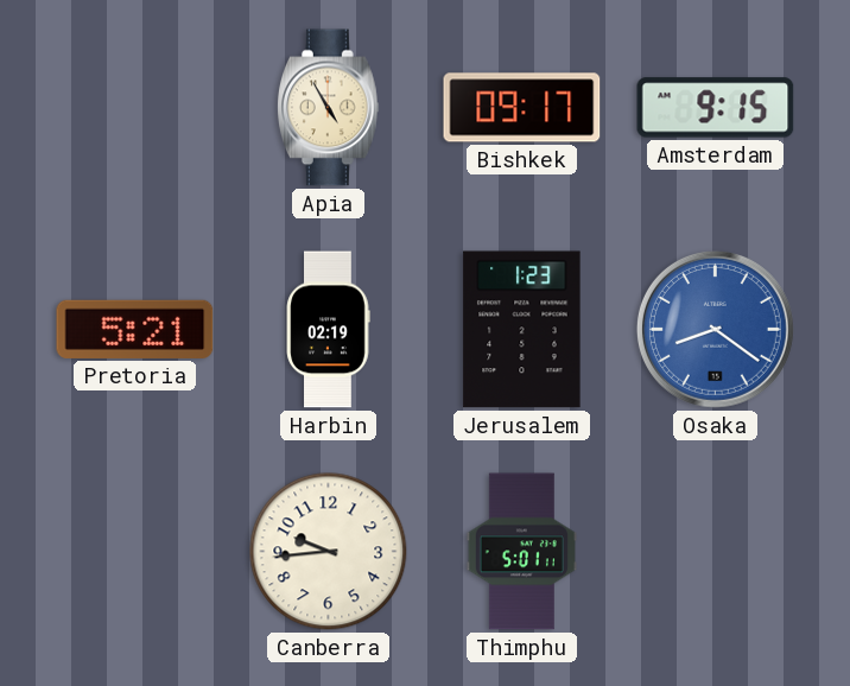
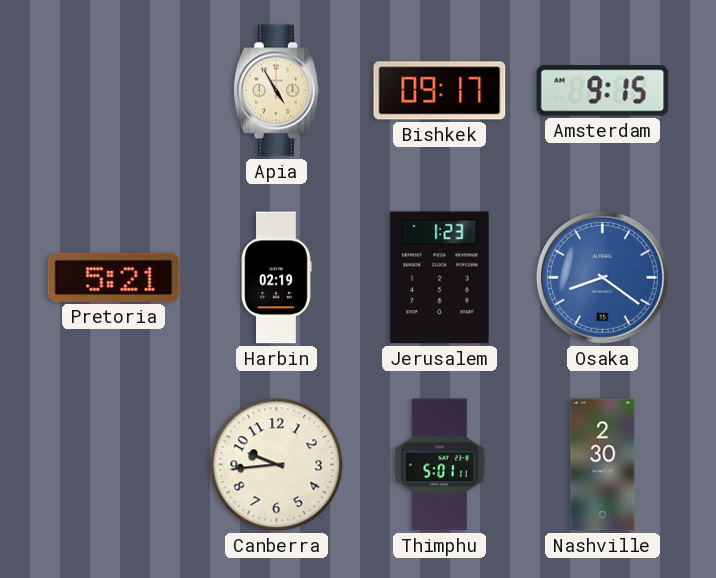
Nashville: none -> 2:30 (603, 465)
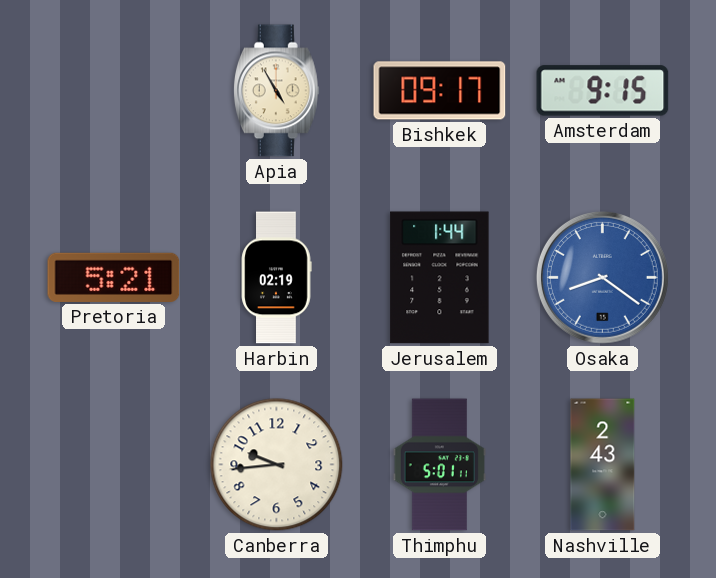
Jerusalem: 1:23 -> 1:44 (440, 278)
Nashville: 2:30 -> 2:43 (603, 465)
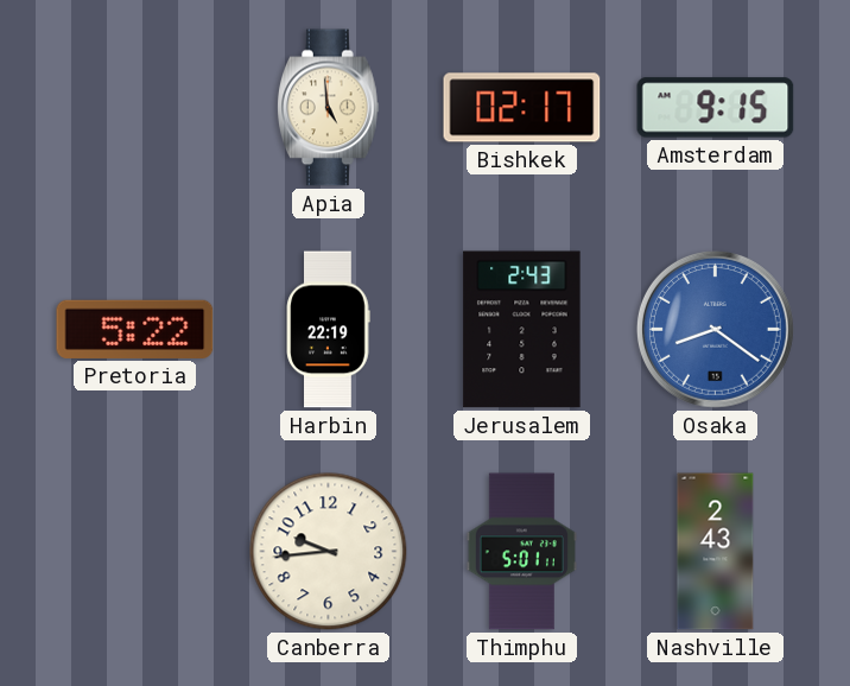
Apia: 4:55 -> 4:59 (328, 108)
Bishkek: 09:17 -> 02:17 (522, 108)
Pretoria: 5:21 -> 5:22 (135, 329)
Harbin: 02:19 -> 22:19 (328, 330)
Jerusalem: 1:44 -> 2:43 (522, 330)
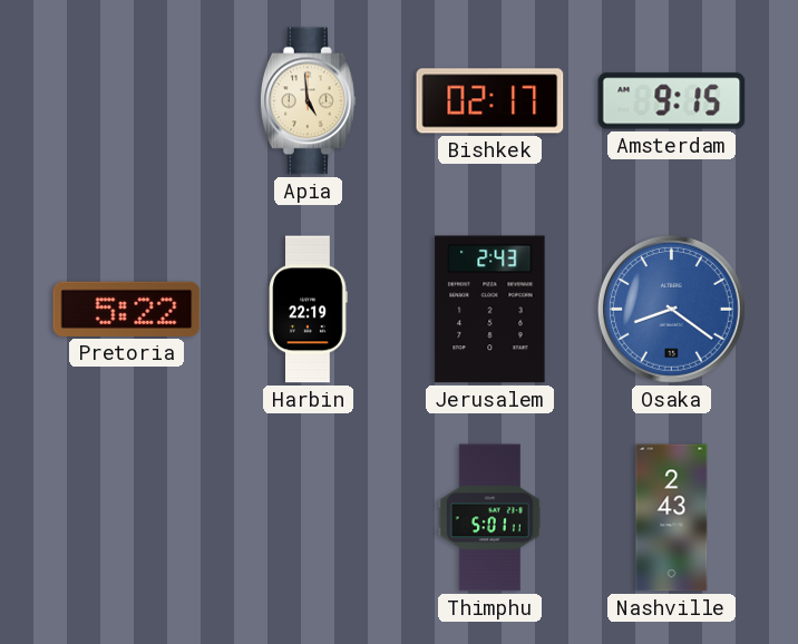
Canberra: 9:44 -> none (329, 552)
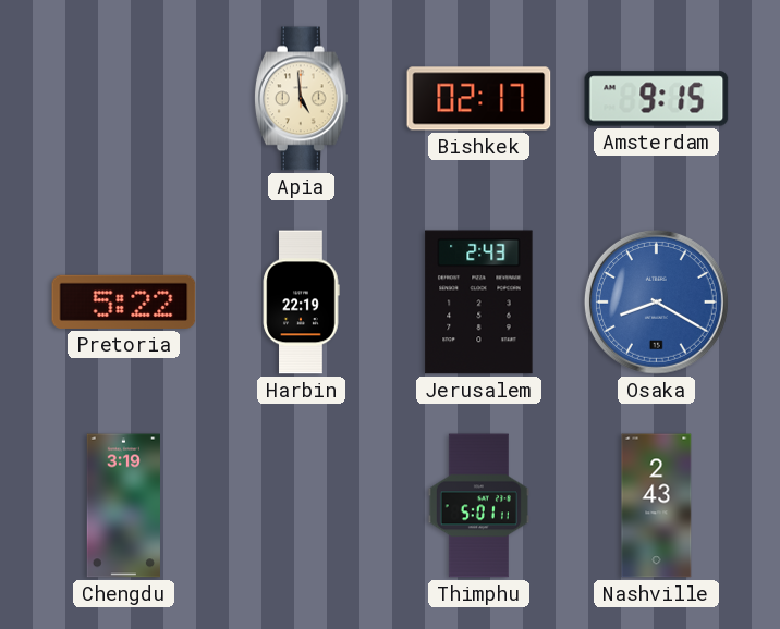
Osaka: 8:21 -> 8:20 (656, 301)
Chengdu: none -> 3:19 (123, 506)
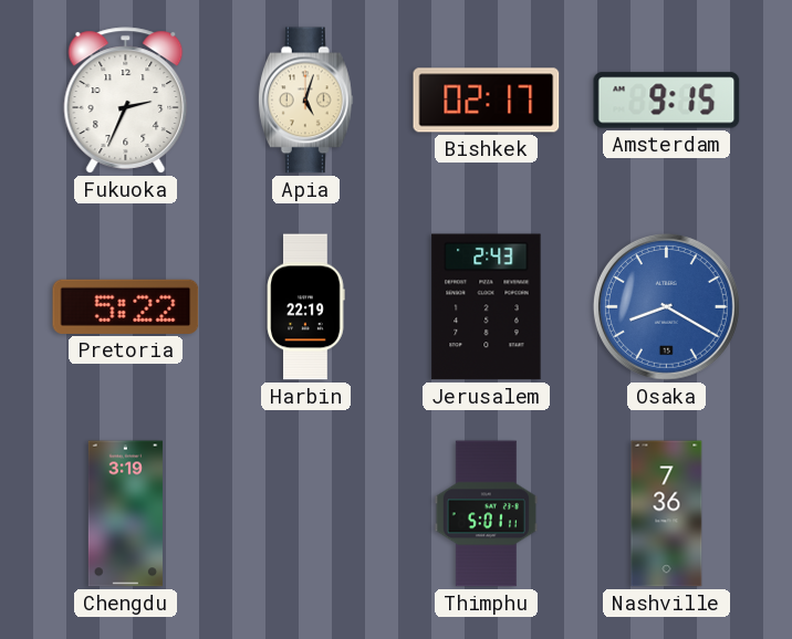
Fukuoka: none -> 2:34 (126, 101)
Apia: 4:59 -> 5:03 (305, 101)
Nashville: 2:43 -> 7:36 (667, 514)
